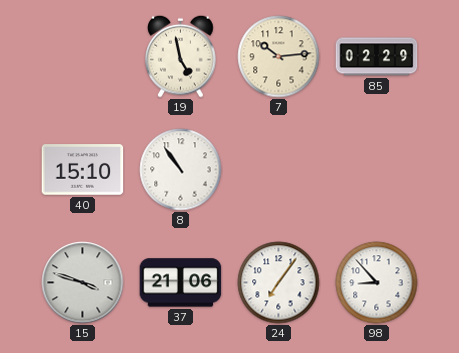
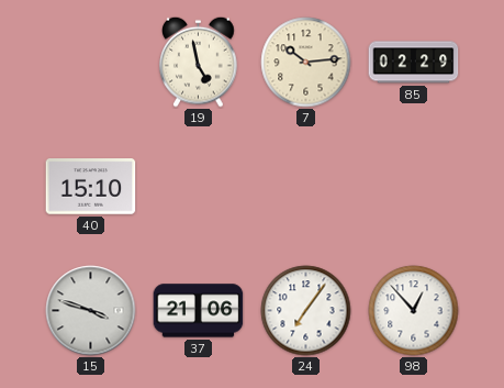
8: 10:54 -> none (181, 170)
98: 8:53 -> 12:53 (414, 311)
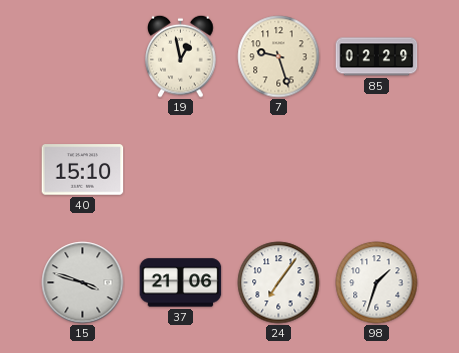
19: 4:58 -> 12:58 (181, 56)
7: 10:14 -> 9:27 (279, 57)
98: 12:53 -> 1:33 (377, 283)
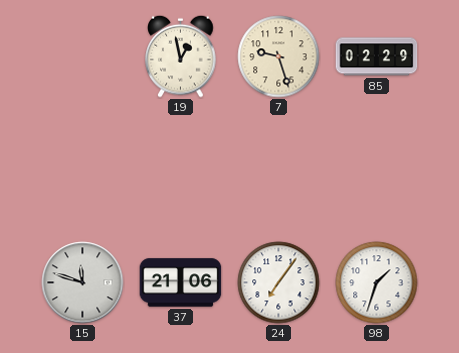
40: 15:10 -> none (83, 170)
15: 3:48 -> 11:48 (83, 283)
